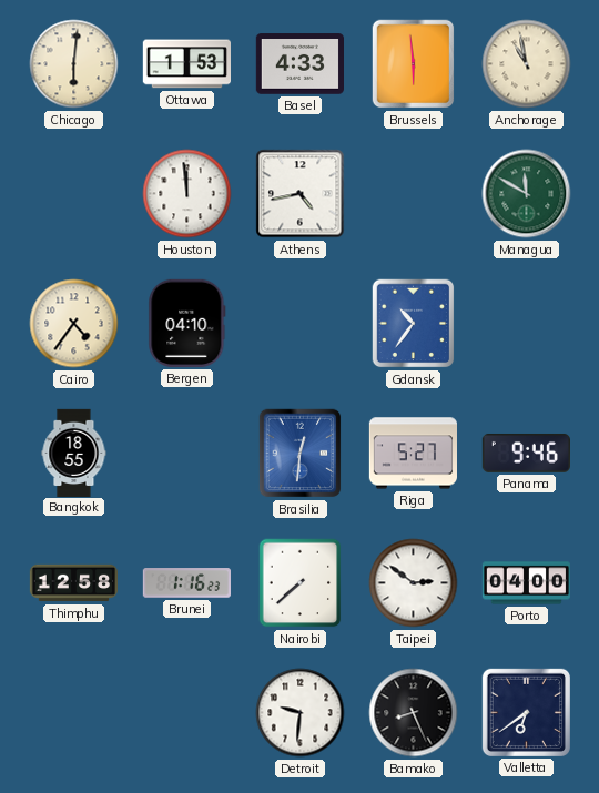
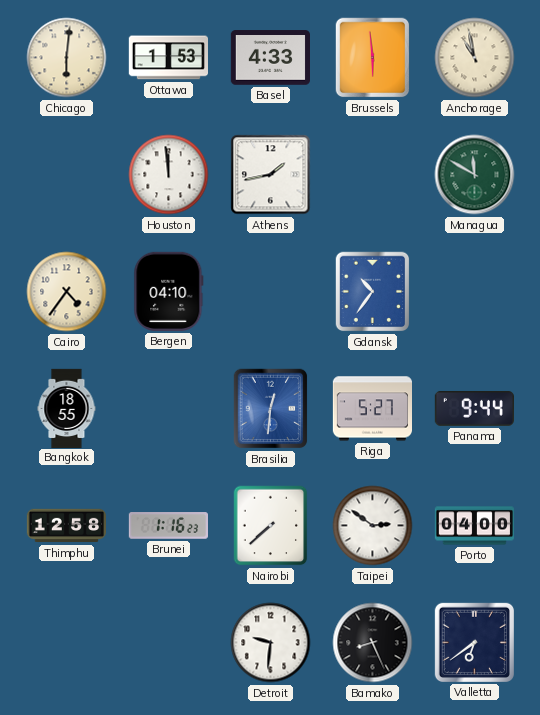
Athens: 4:43 -> 1:43 (271, 175)
Panama: 9:46 -> 9:44 (474, 408)
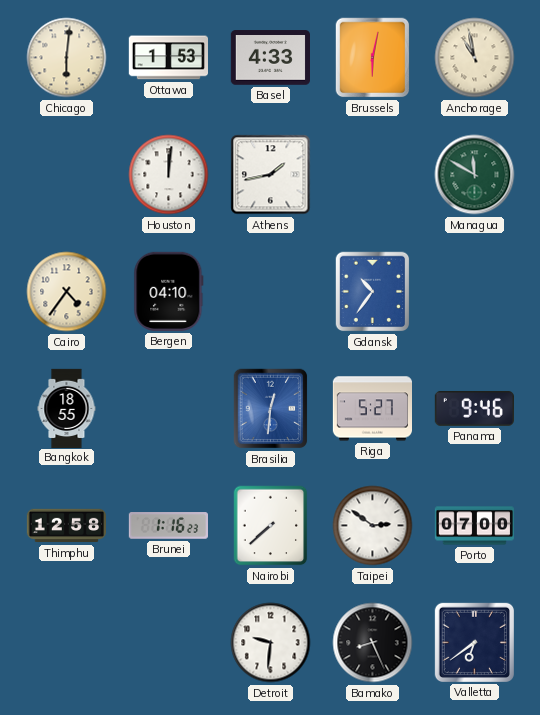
Brussels: 5:59 -> 6:02 (373, 58)
Houston: 11:59 -> 12:01 (169, 175)
Panama: 9:44 -> 9:46 (474, 408)
Porto: 04:00 -> 07:00 (474, 526)
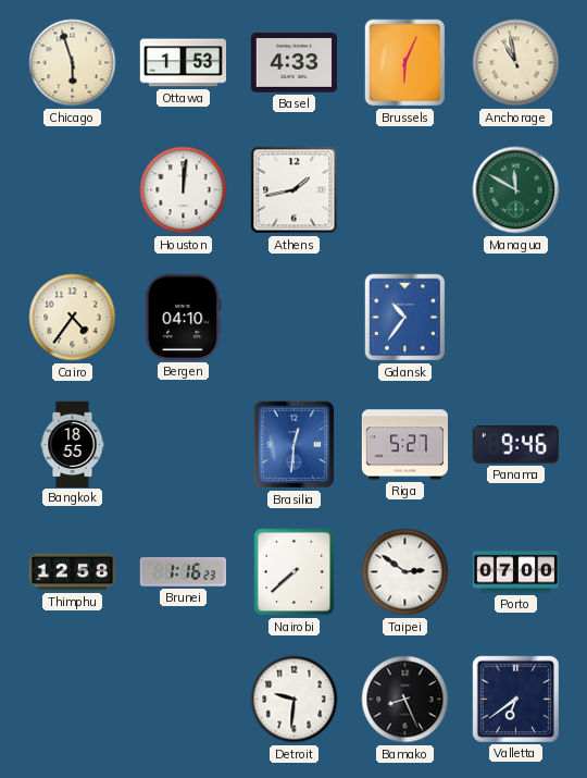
Chicago: 6:01 -> 5:57 (73, 63)
Brussels: 6:02 -> 6:04 (405, 63)
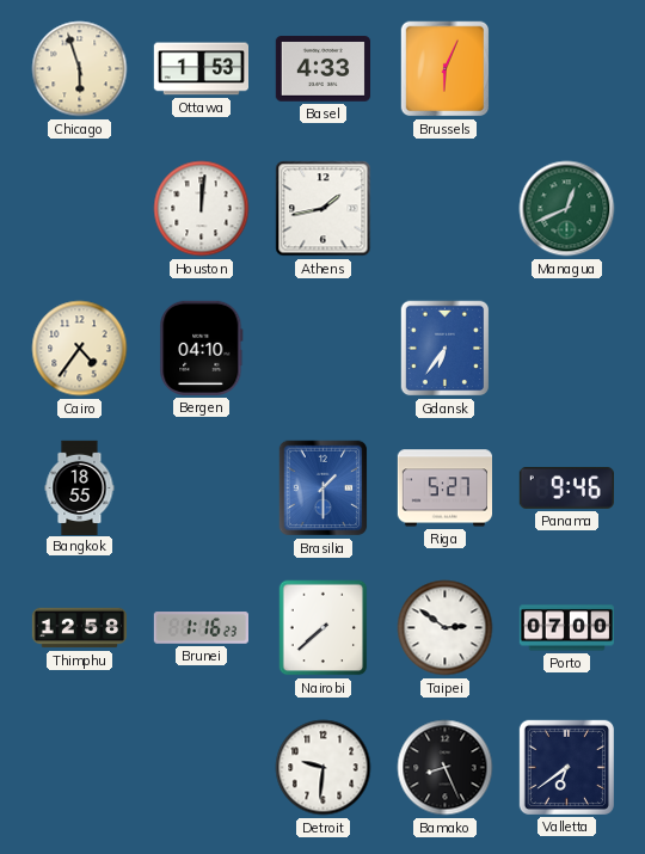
Anchorage: 10:58 -> none (516, 63)
Managua: 11:50 -> 12:41 (567, 209)
Gdansk: 10:36 -> 6:36 (446, 349)
Brasilia: 12:31 -> 1:30 (324, 489)
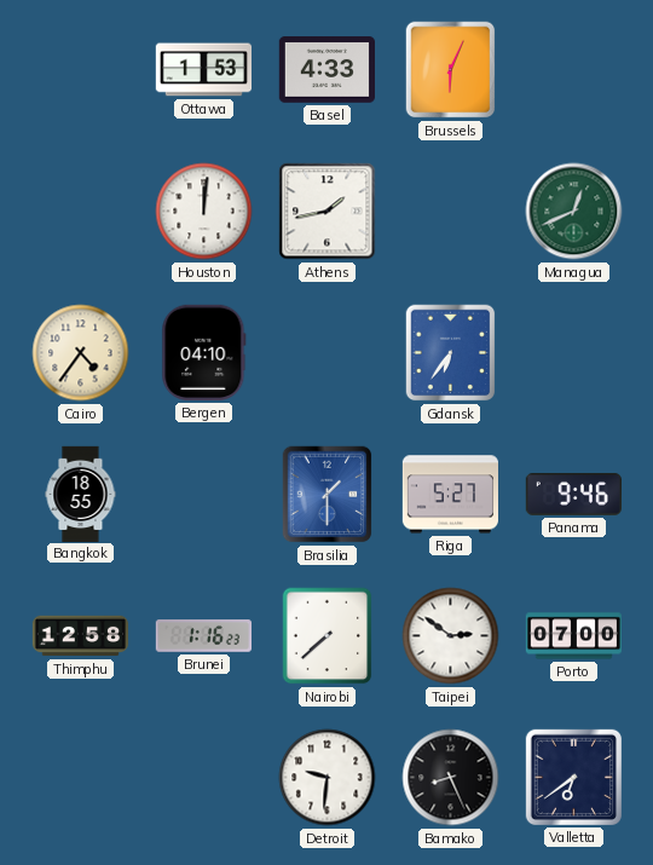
Chicago: 5:57 -> none (80, 69)
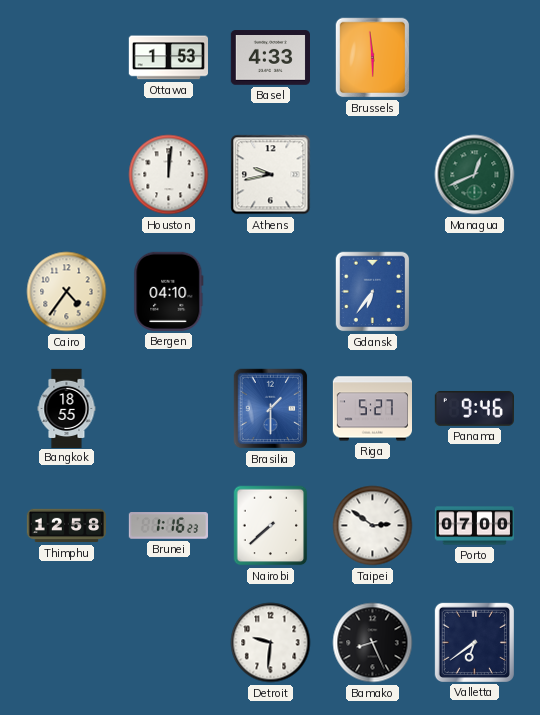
Brussels: 6:04 -> 5:59 (373, 58)
Athens: 1:43 -> 9:43 (271, 175)
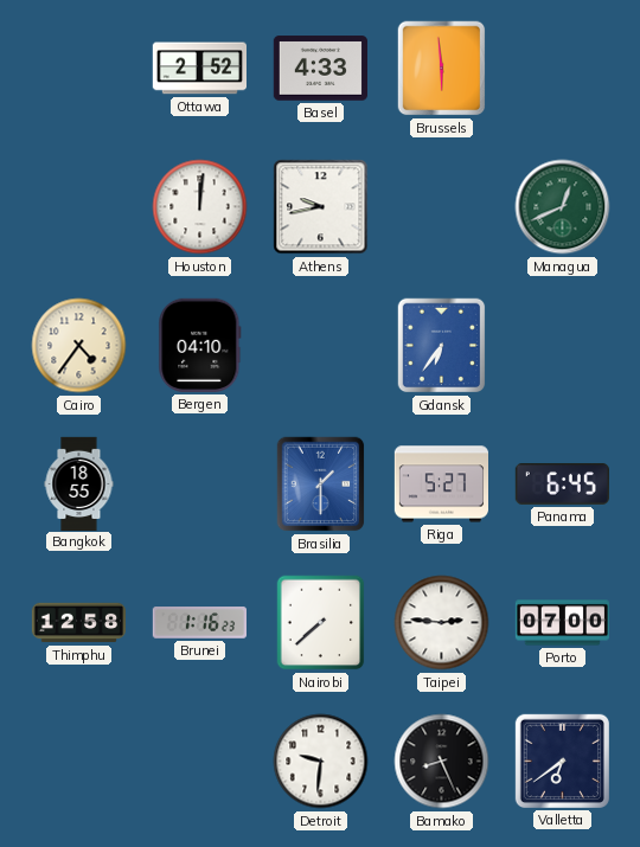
Ottawa: 1:53 -> 2:52 (199, 69)
Panama: 9:46 -> 6:45 (562, 483)
Taipei: 2:51 -> 2:46 (442, 623)
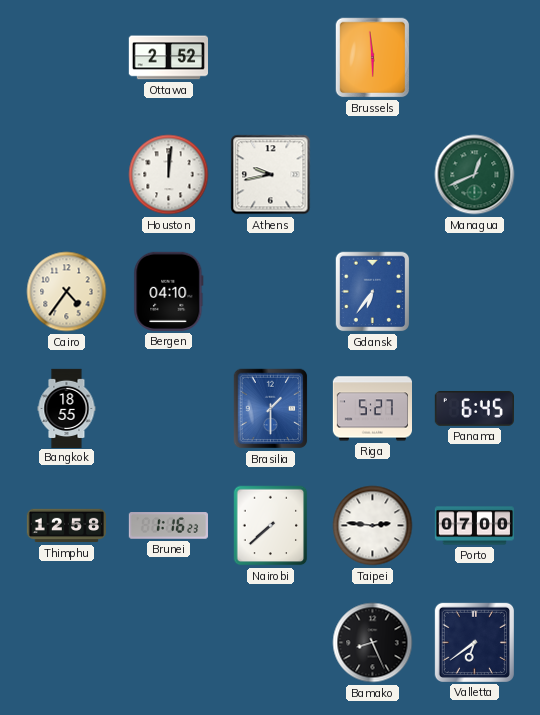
Basel: 4:33 -> none (320, 69)
Detroit: 9:31 -> none (321, 762)
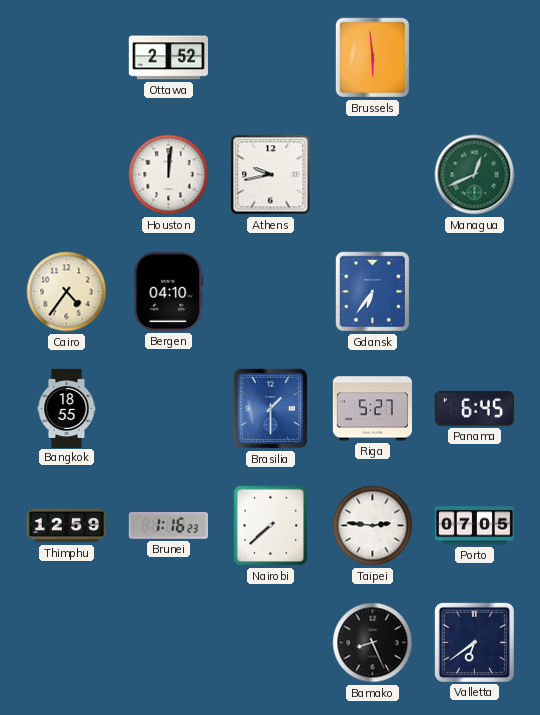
Thimphu: 12:58 -> 12:59 (66, 526)
Porto: 07:00 -> 07:05 (474, 526)
